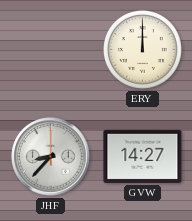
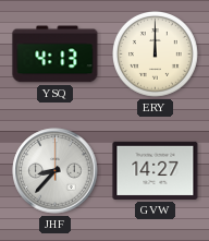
YSQ: none -> 4:13 (56, 55)
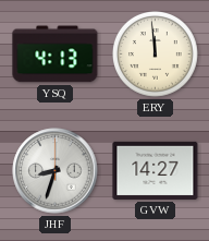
ERY: 12:00 -> 11:59 (156, 55)
JHF: 8:37 -> 8:33 (56, 171)
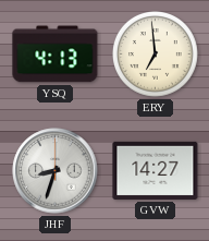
ERY: 11:59 -> 6:59 (156, 55)
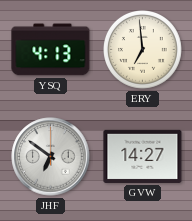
JHF: 8:33 -> 6:51 (51, 157)
